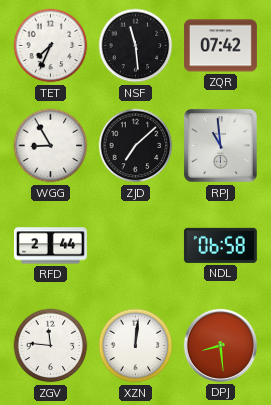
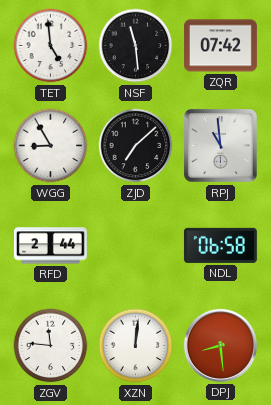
TET: 7:34 -> 4:59 (51, 46)
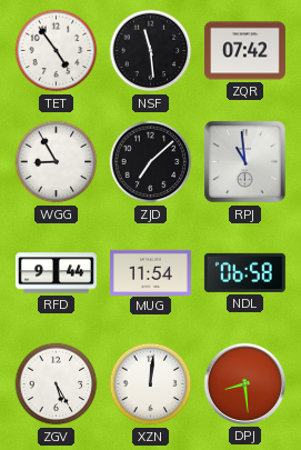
TET: 4:59 -> 4:54 (57, 51)
RFD: 2:44 -> 9:44 (56, 273)
MUG: none -> 11:54 (150, 272)
ZGV: 11:46 -> 5:25 (57, 384)
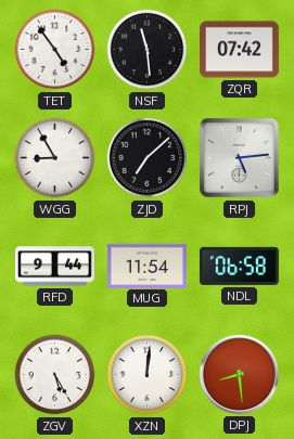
RPJ: 10:59 -> 5:14 (240, 158)
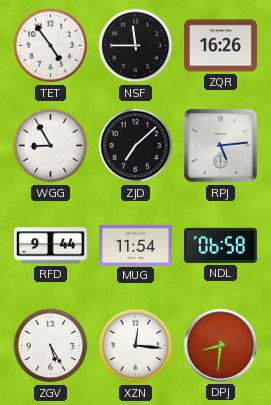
NSF: 11:29 -> 11:45 (136, 46)
ZQR: 07:42 -> 16:26 (220, 46)
XZN: 12:01 -> 12:16 (136, 346)
DPJ: 8:29 -> 8:31 (220, 345)
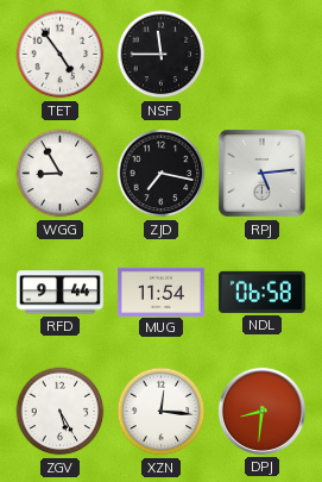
ZQR: 16:26 -> none (220, 46)
ZJD: 7:08 -> 7:17 (162, 174)
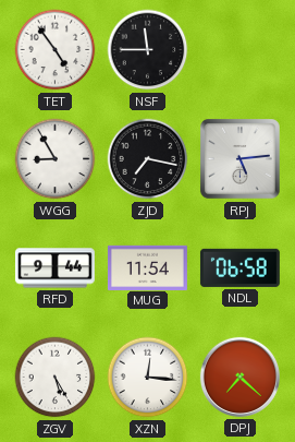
DPJ: 8:31 -> 7:22 (239, 377)
